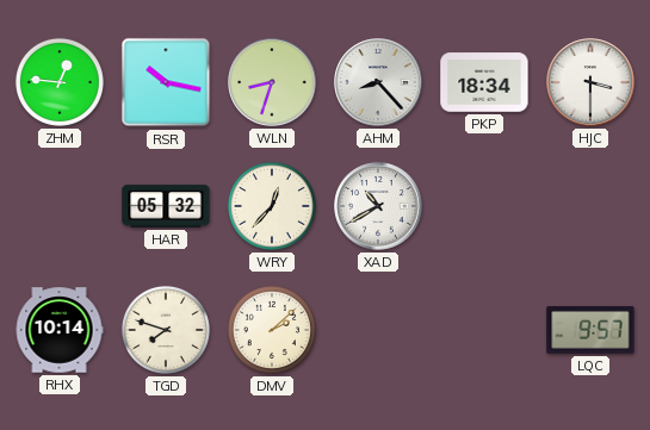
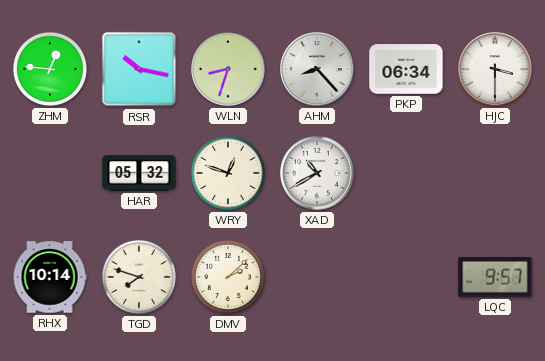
PKP: 18:34 -> 06:34 (406, 69)
WRY: 12:37 -> 12:48 (228, 173)
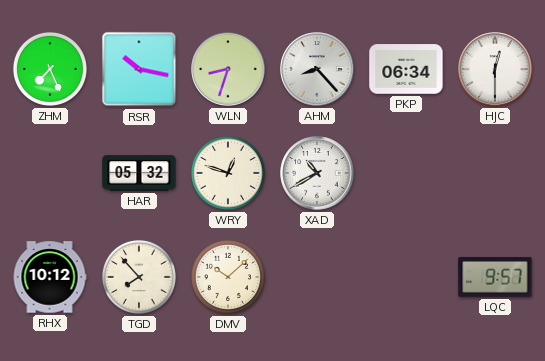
ZHM: 12:46 -> 7:26 (50, 69)
HJC: 3:30 -> 12:30 (495, 69)
RHX: 10:14 -> 10:12 (50, 277)
TGD: 7:48 -> 7:53 (139, 277)
DMV: 2:08 -> 10:08 (228, 277)
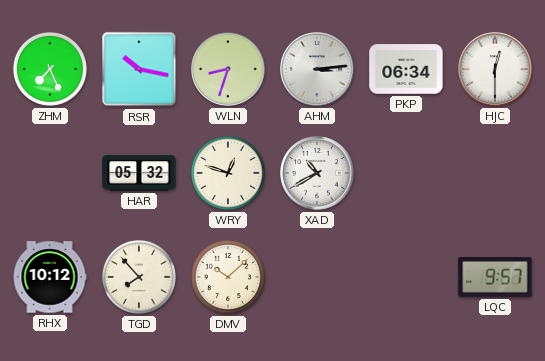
AHM: 8:23 -> 3:14 (317, 69)
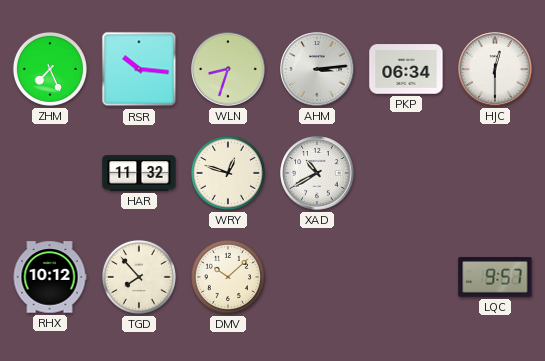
RSR: 10:17 -> 10:16 (139, 69)
HAR: 05:32 -> 11:32 (139, 173)
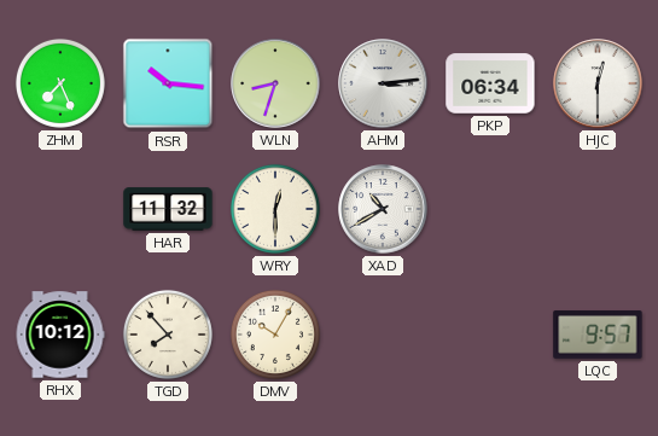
WRY: 12:48 -> 12:30 (275, 209)
DMV: 10:08 -> 10:05 (275, 335)
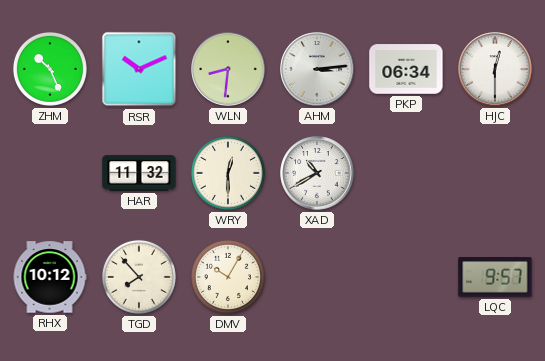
ZHM: 7:26 -> 10:26 (50, 69)
RSR: 10:16 -> 10:11 (139, 69)
WLN: 8:33 -> 8:31 (228, 69)
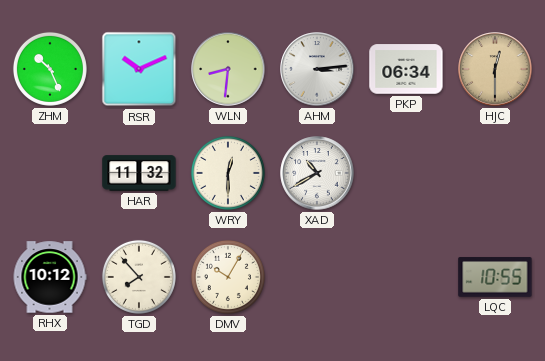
HJC dial: white -> champagne (495, 69)
LQC: 9:57 -> 10:55 (495, 277)
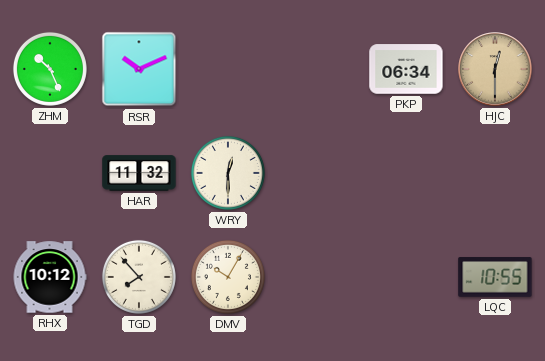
WLN: 8:31 -> none (228, 69)
AHM: 3:14 -> none (317, 69)
XAD: 10:40 -> none (317, 173)
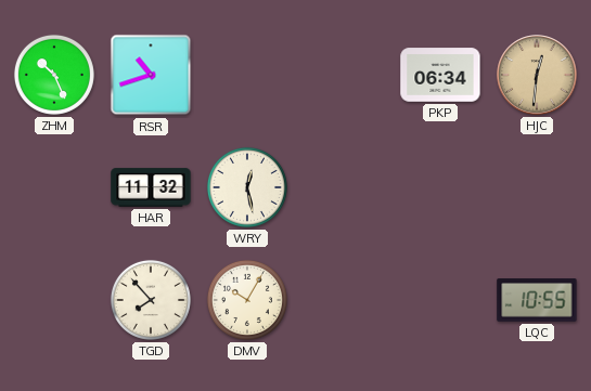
RSR: 10:11 -> 10:42 (151, 75)
HJC: 12:30 -> 12:31 (537, 75)
WRY: 12:30 -> 12:28 (247, 187)
RHX: 10:12 -> none (50, 277)
